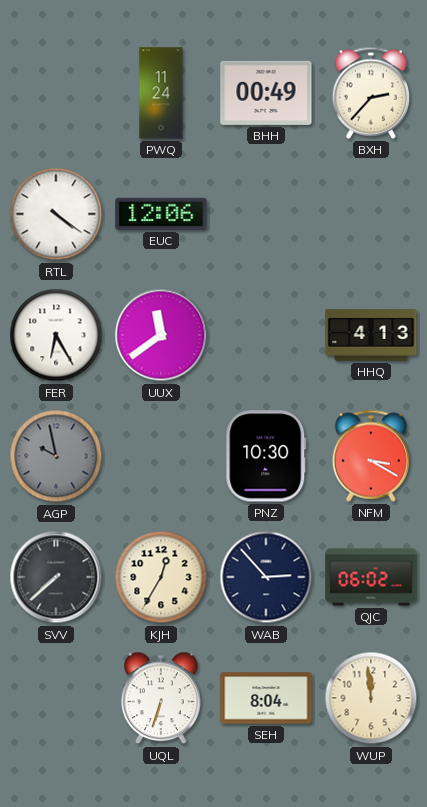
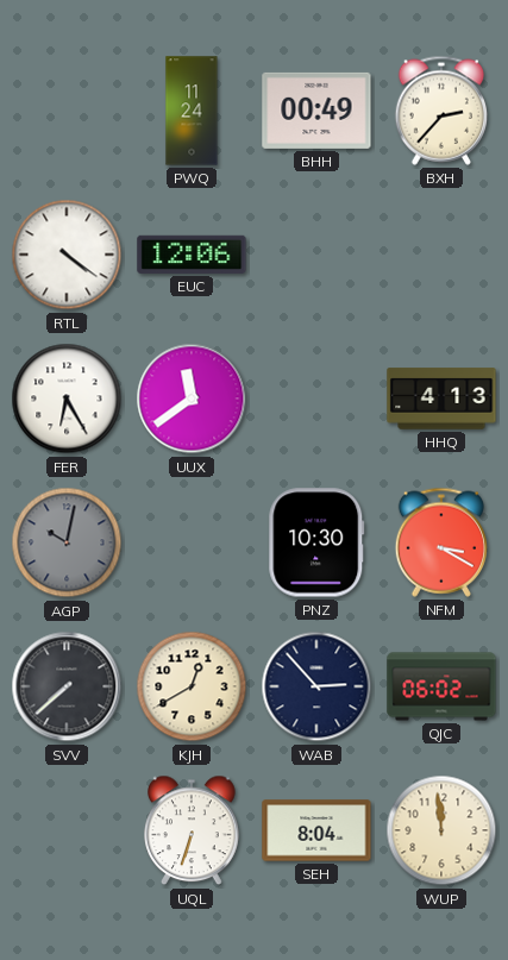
AGP: 9:58 -> 10:02 (67, 542)
KJH: 12:35 -> 12:40 (192, 686)
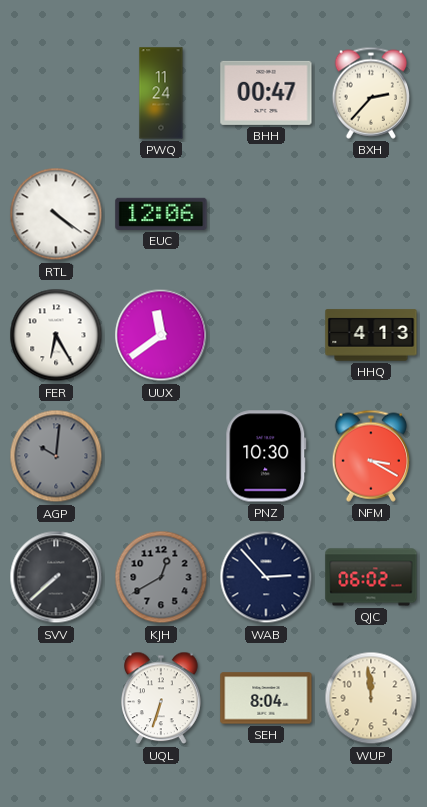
BHH: 00:49 -> 00:47 (266, 93)
AGP: 10:02 -> 10:01 (56, 456)
KJH dial: cream -> grey (161, 577)
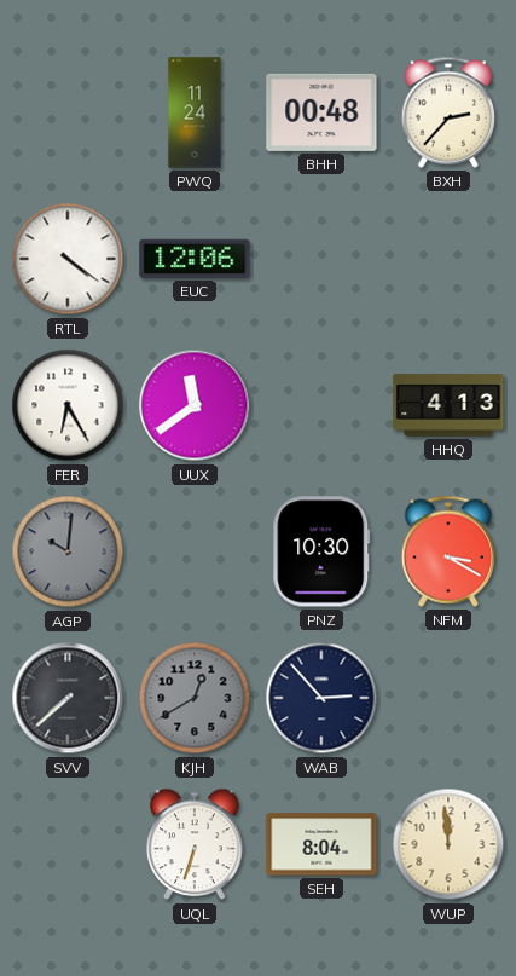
BHH: 00:47 -> 00:48 (321, 112)
QJC: 06:02 -> none (371, 577)
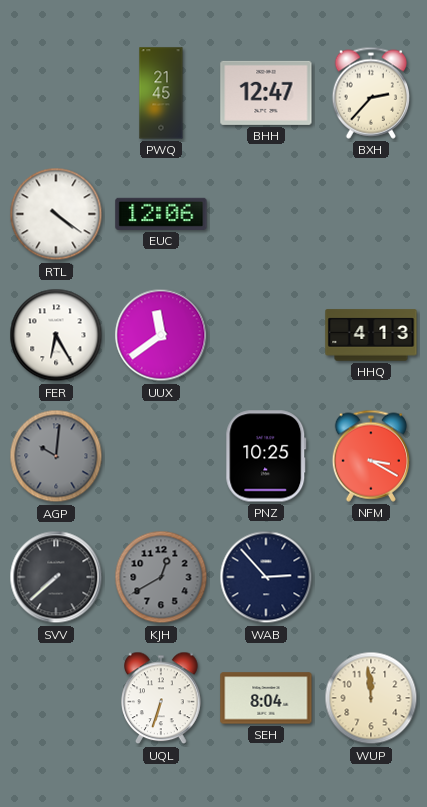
PWQ: 11:24 -> 21:45 (161, 93)
BHH: 00:48 -> 12:47 (266, 93)
PNZ: 10:30 -> 10:25 (266, 456)
